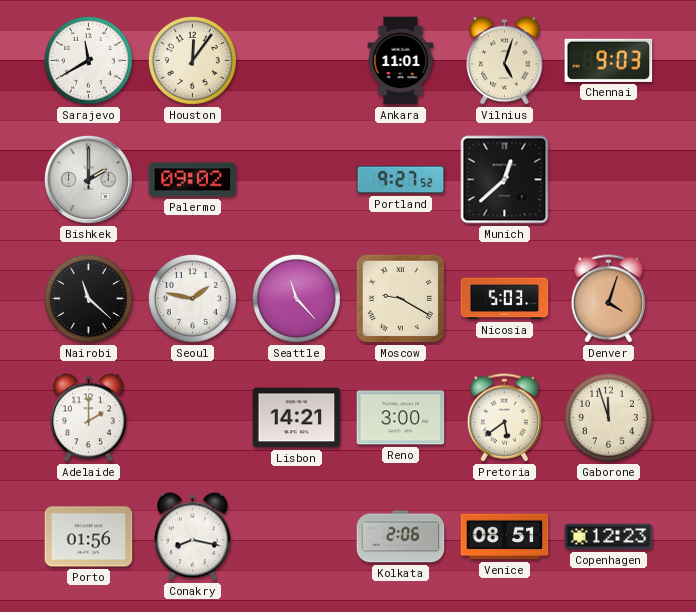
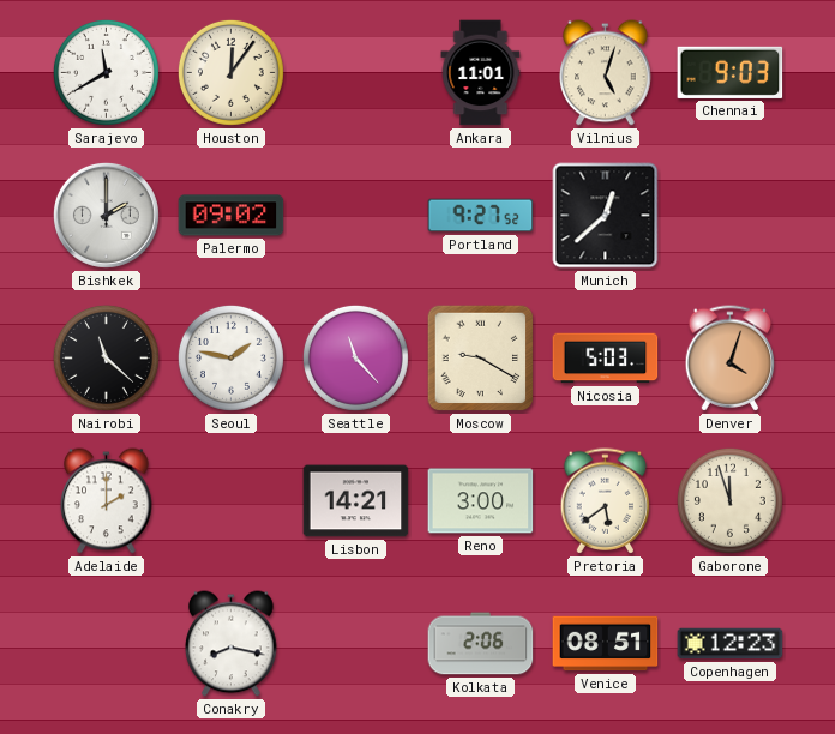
Porto: 01:56 -> none (89, 537)
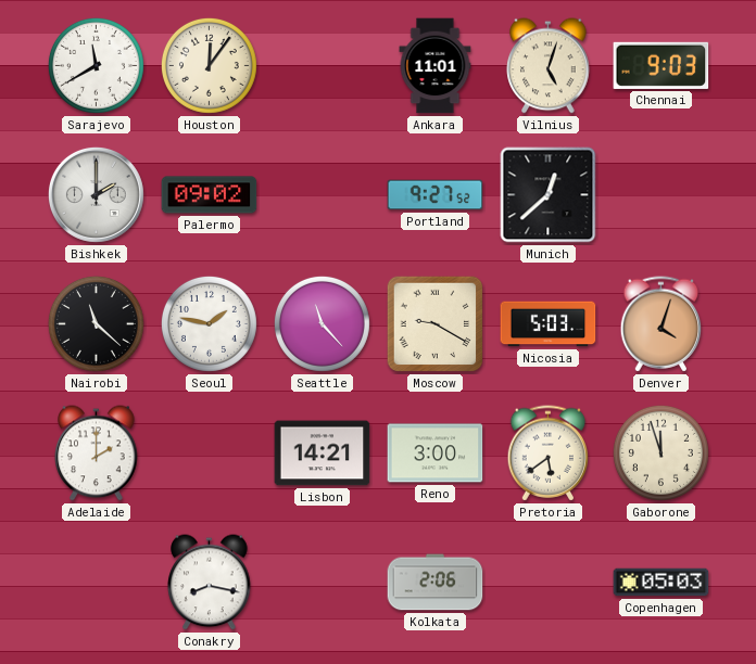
Venice: 08:51 -> none (606, 644)
Copenhagen: 12:23 -> 05:03 (661, 583)
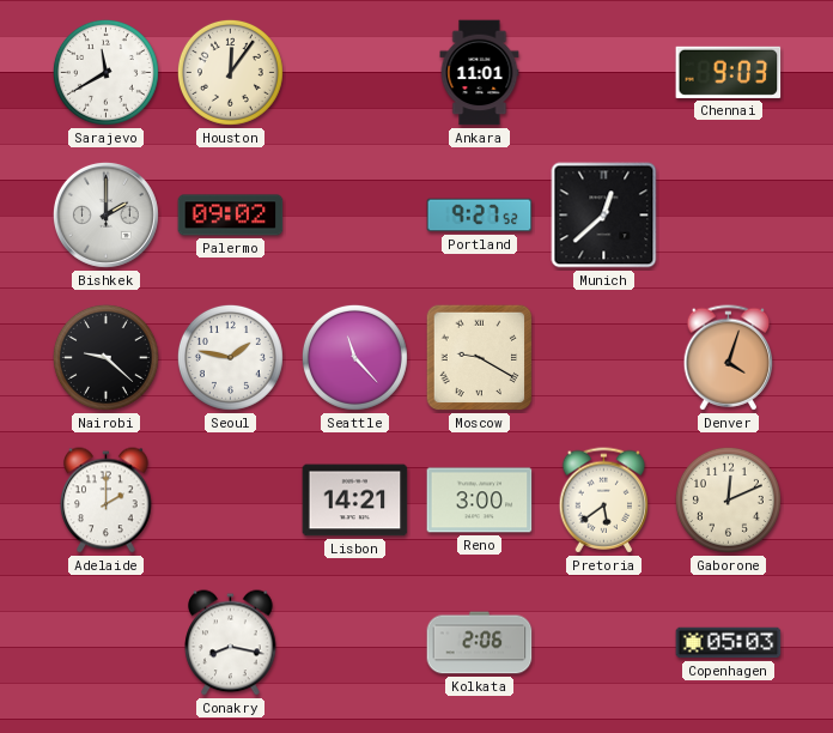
Vilnius: 5:03 -> none (549, 66)
Nairobi: 11:22 -> 9:22 (105, 357)
Nicosia: 5:03 -> none (549, 324)
Gaborone: 11:57 -> 12:11 (728, 499)
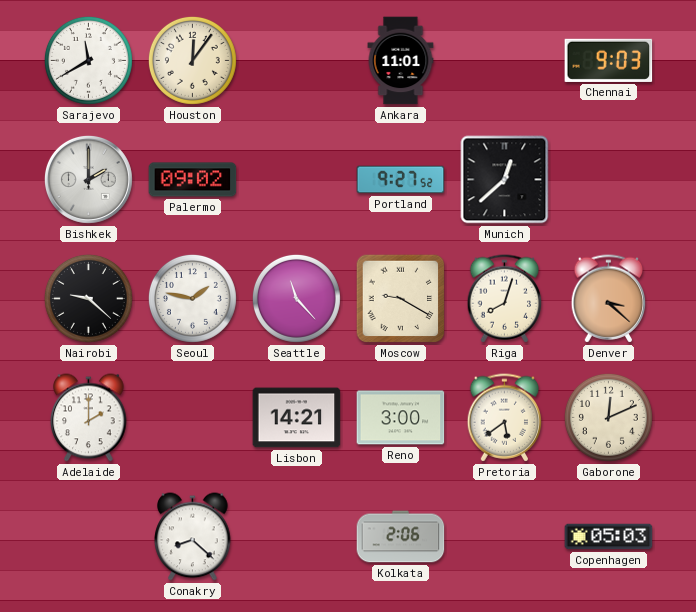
Riga: none -> 8:03 (505, 299)
Denver: 4:03 -> 3:22 (609, 299)
Conakry: 8:17 -> 8:22 (193, 537)
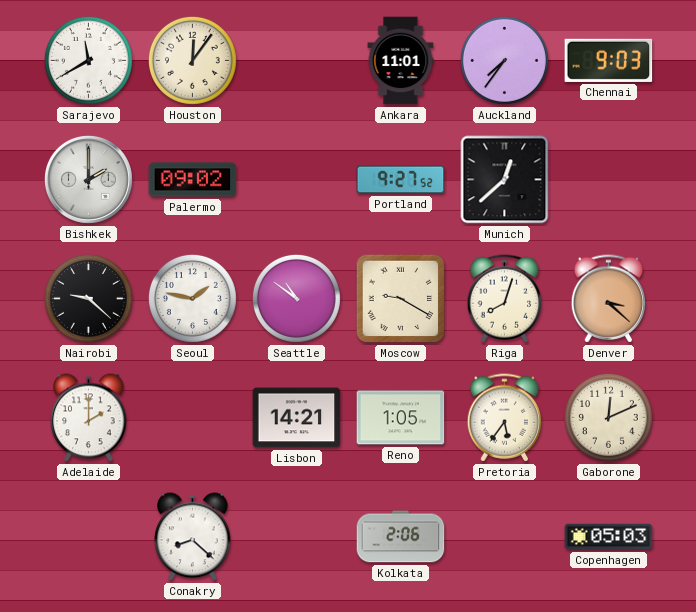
Auckland: none -> 7:36 (504, 60)
Seattle: 11:23 -> 10:51 (296, 298)
Reno: 3:00 -> 1:05 (401, 418)
Pretoria: 5:39 -> 5:36 (505, 418)
